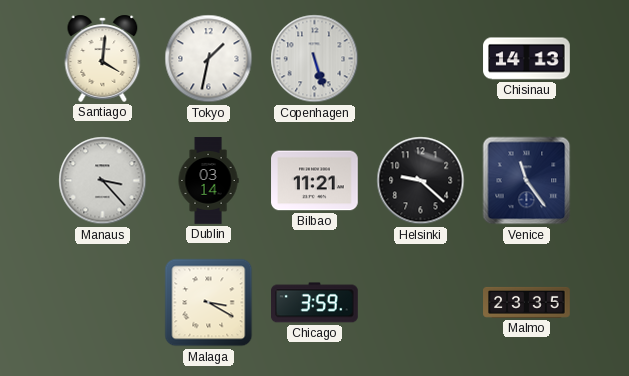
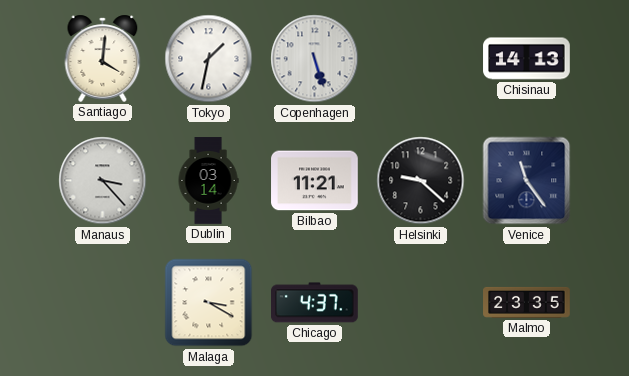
Chicago: 3:59 -> 4:37 (315, 303)
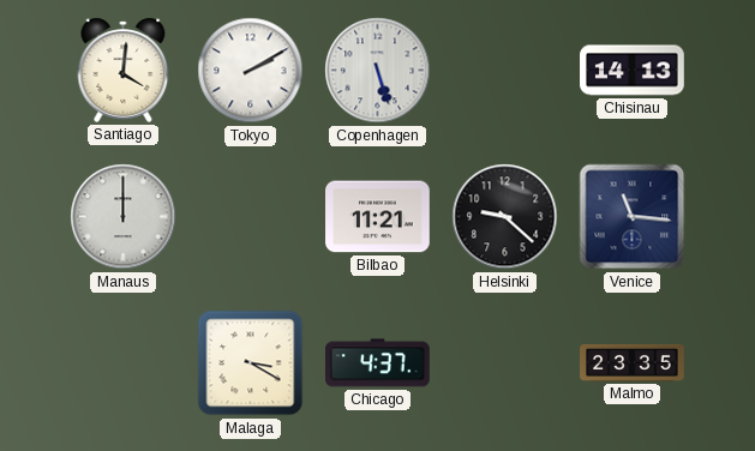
Tokyo: 1:32 -> 2:10 (251, 71)
Manaus: 3:23 -> 12:00 (124, 217)
Dublin: 03:14 -> none (208, 181)
Venice: 11:24 -> 11:16 (633, 217)
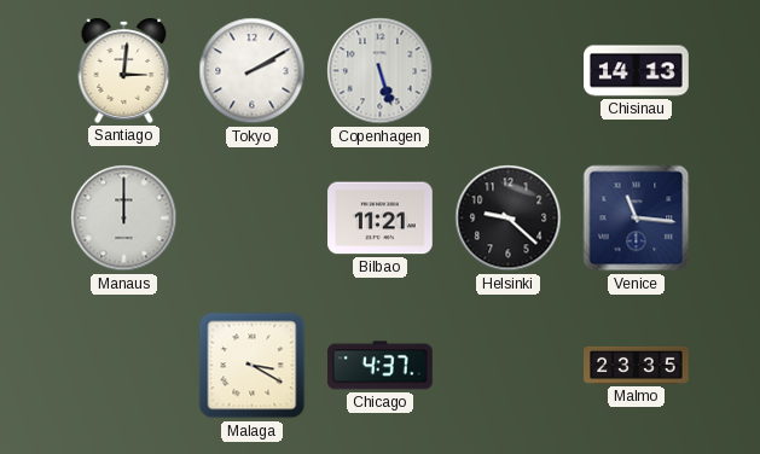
Santiago: 4:01 -> 3:01 (124, 70)
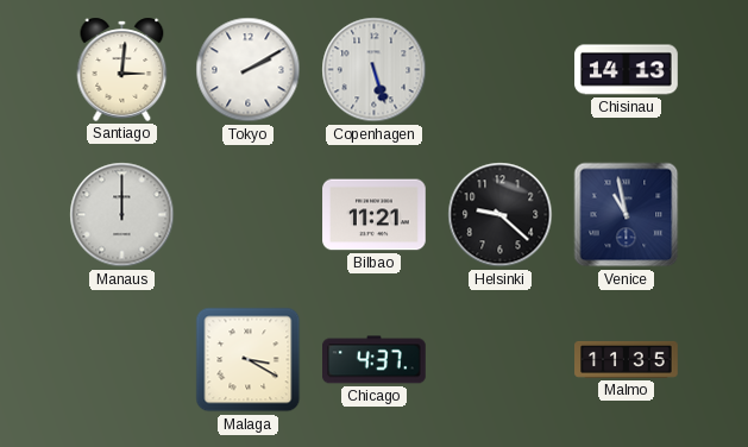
Venice: 11:16 -> 10:58 (627, 215)
Malmo: 23:35 -> 11:35 (627, 359)
